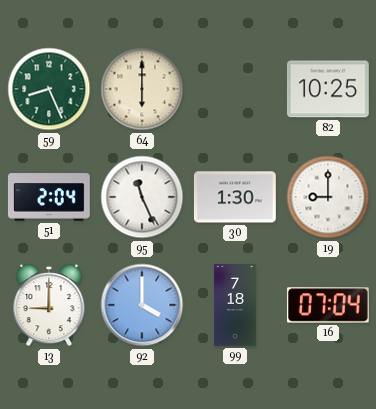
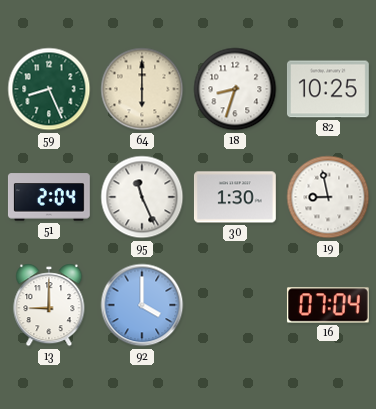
18: none -> 8:33 (235, 89)
19: 9:00 -> 8:58 (328, 197)
99: 7:18 -> none (235, 306)
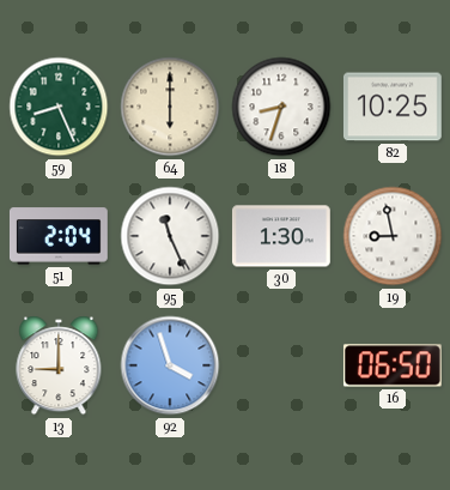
92: 4:00 -> 3:57 (170, 365)
16: 07:04 -> 06:50 (393, 365)
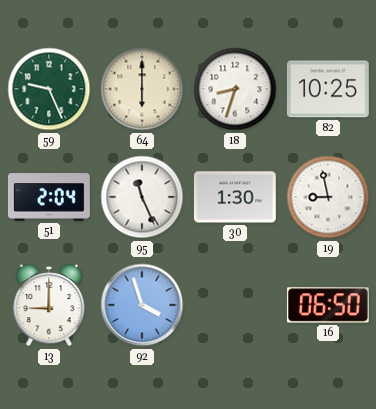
59: 8:26 -> 9:26 (49, 89)
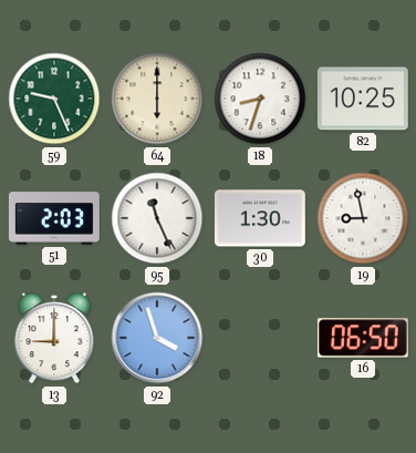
51: 2:04 -> 2:03 (54, 218)
